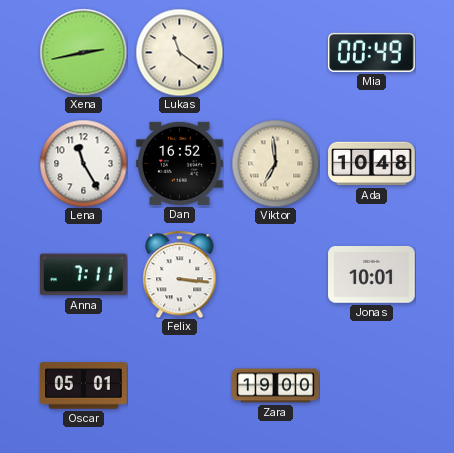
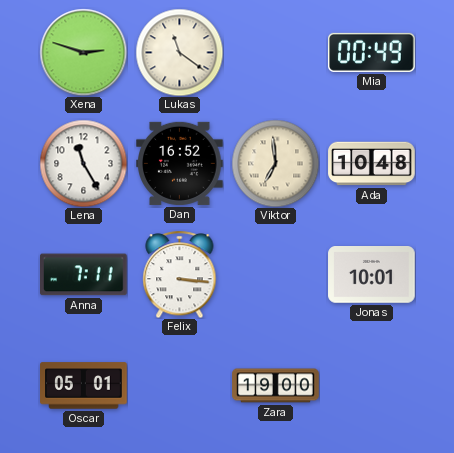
Xena: 2:43 -> 2:48 (83, 52)
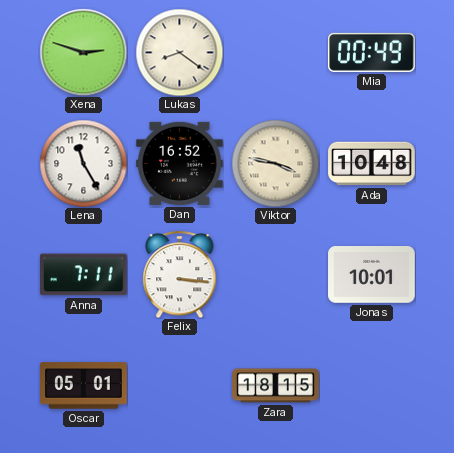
Lukas: 11:21 -> 8:21 (179, 52)
Viktor: 6:59 -> 3:47 (275, 163)
Zara: 19:00 -> 18:15 (276, 386)
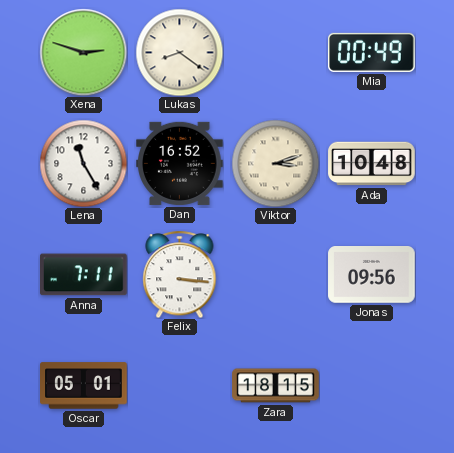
Viktor: 3:47 -> 3:12 (275, 163)
Jonas: 10:01 -> 09:56 (372, 275)
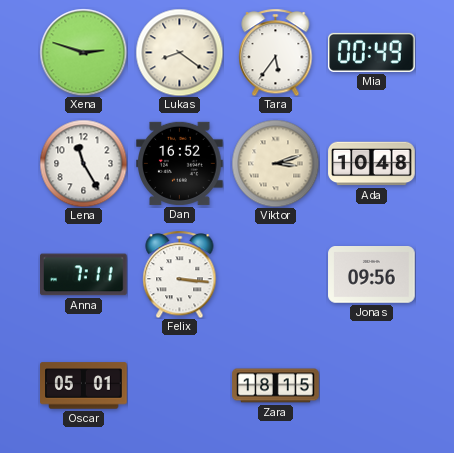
Tara: none -> 5:36 (276, 52)
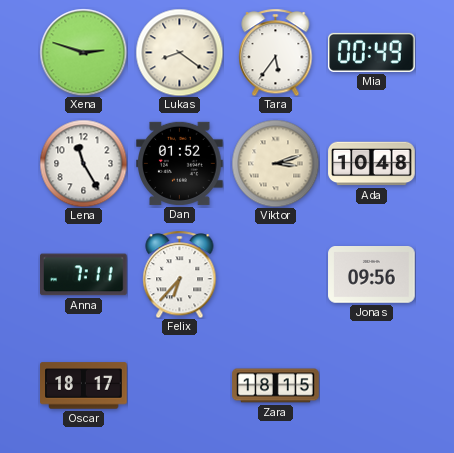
Dan: 16:52 -> 01:52 (180, 163)
Felix: 3:16 -> 6:37 (180, 274)
Oscar: 05:01 -> 18:17 (84, 386)
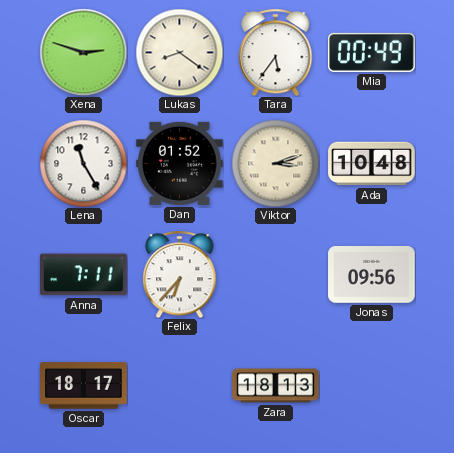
Zara: 18:15 -> 18:13 (276, 386)
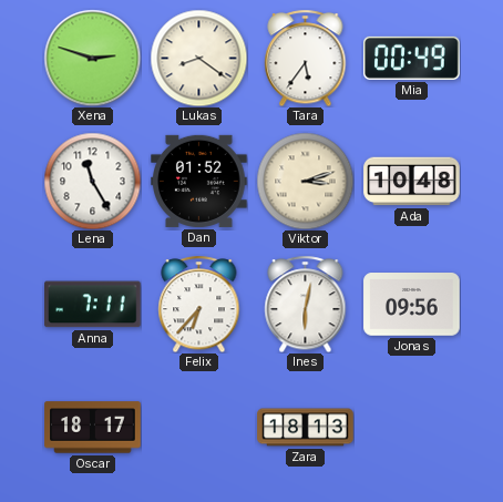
Ines: none -> 6:02 (306, 304)
